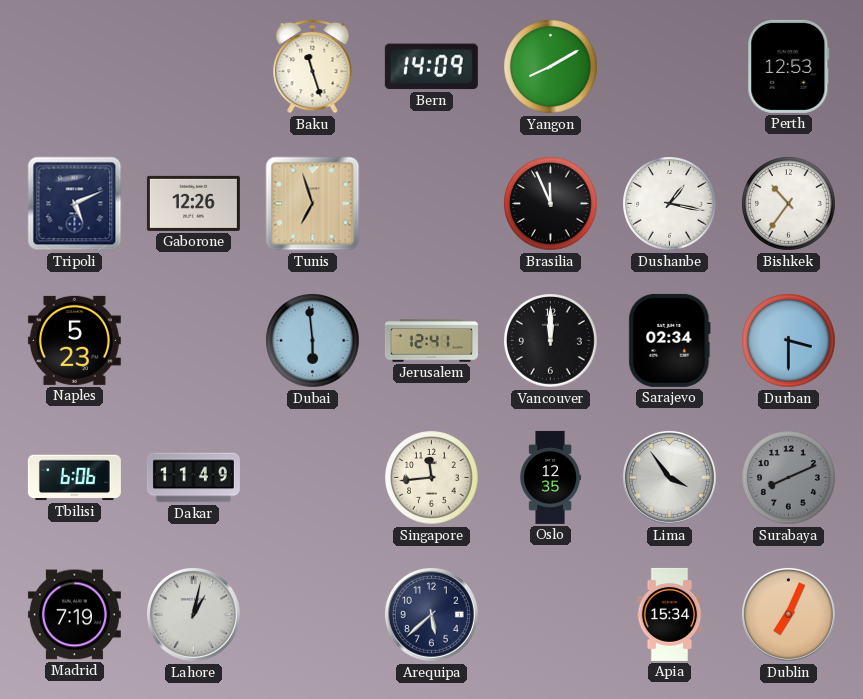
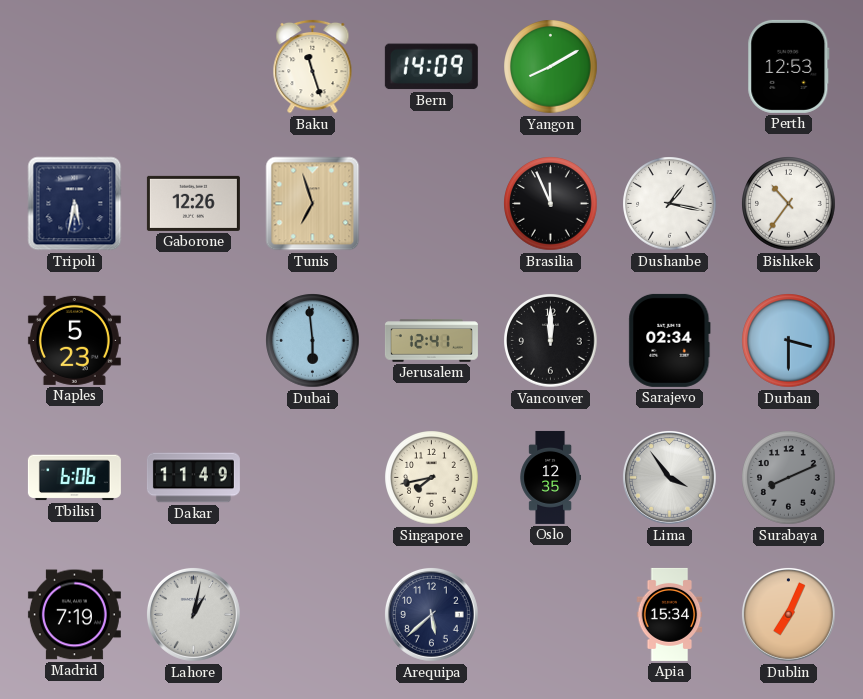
Tripoli: 5:11 -> 5:32 (75, 204)
Singapore: 11:44 -> 7:43 (432, 478)
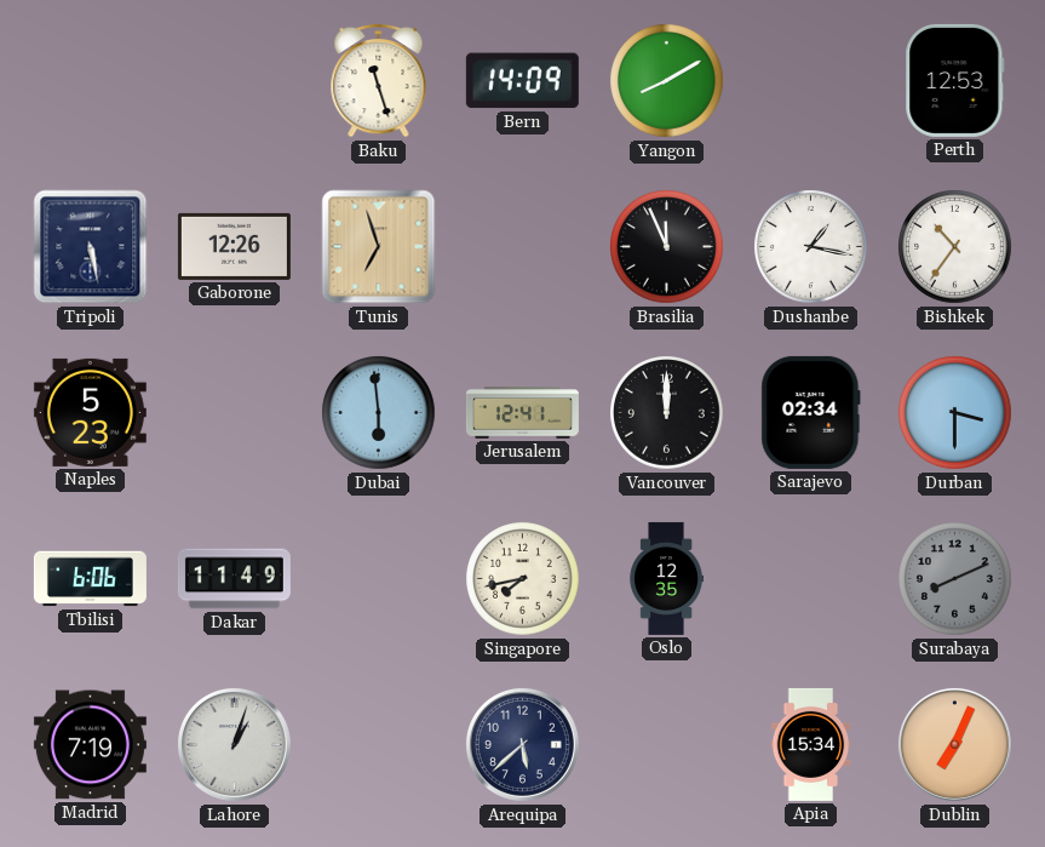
Tripoli: 5:32 -> 5:28 (91, 247)
Lima: 3:54 -> none (669, 477)
Lahore: 1:02 -> 1:03 (234, 744)
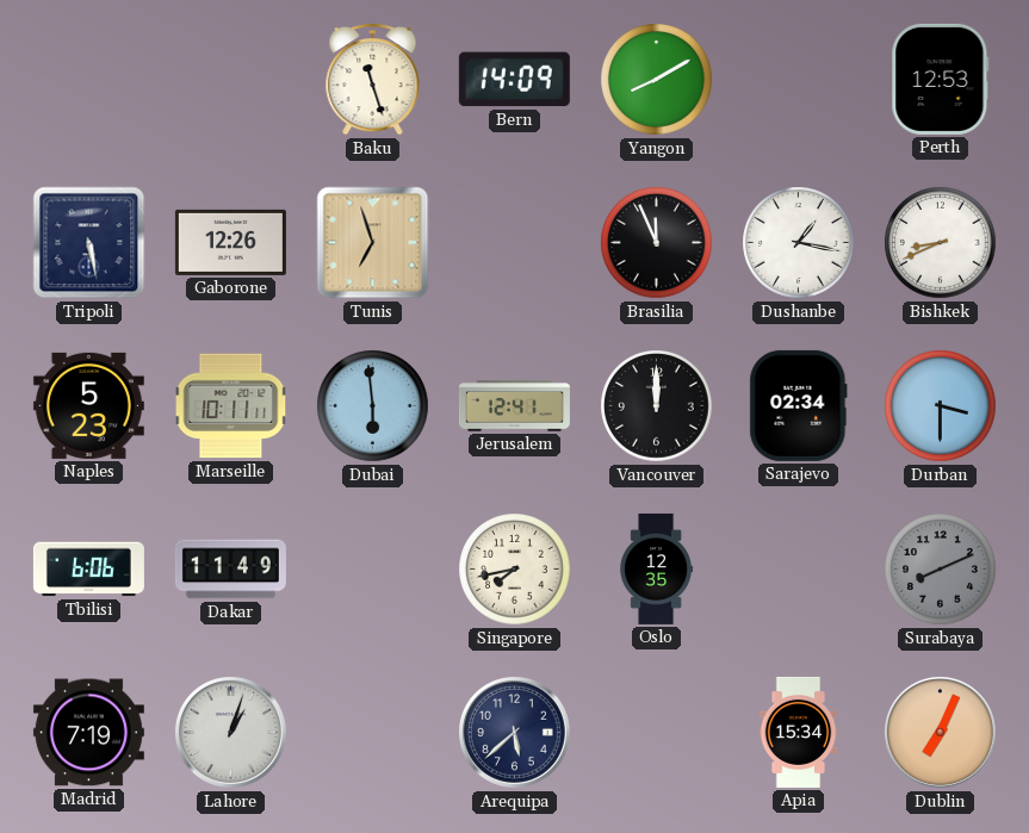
Bishkek: 10:36 -> 8:41 (941, 243)
Marseille: none -> 10:11 (231, 406)
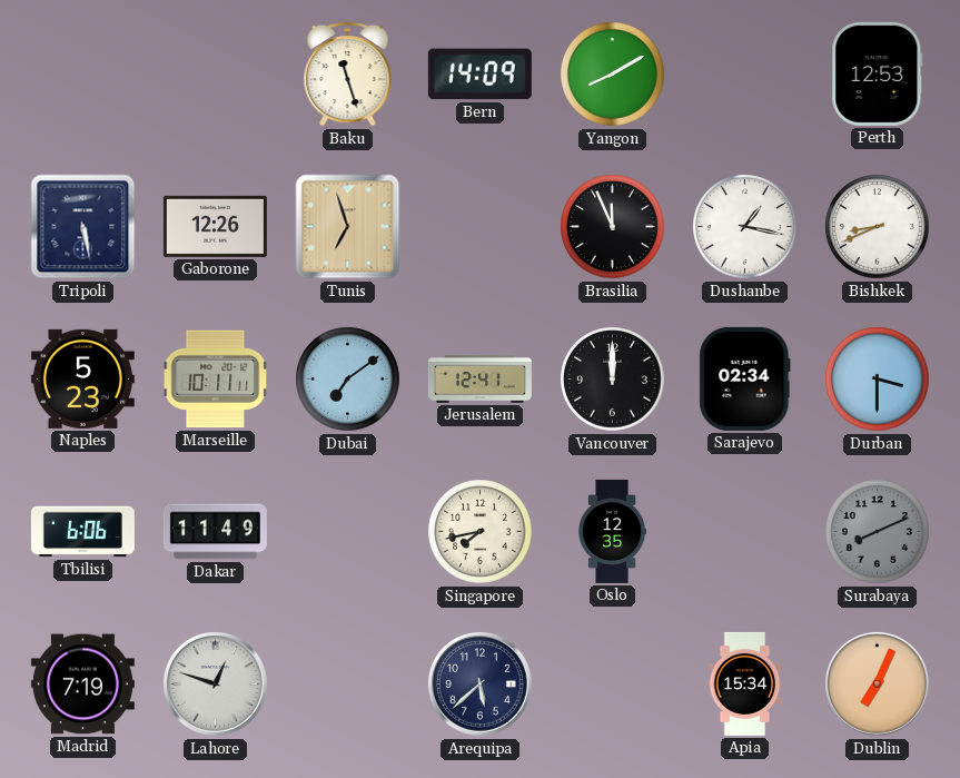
Dubai: 5:59 -> 7:09 (348, 380)
Lahore: 1:03 -> 12:48 (215, 683)
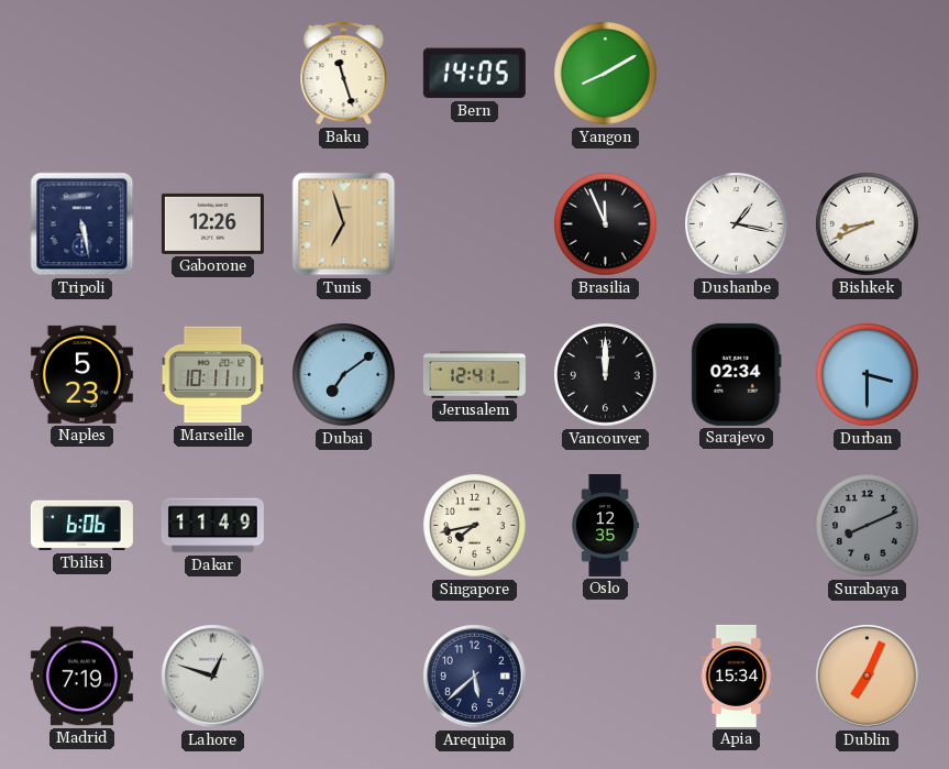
Bern: 14:09 -> 14:05 (474, 74)
Perth: 12:53 -> none (878, 73)
